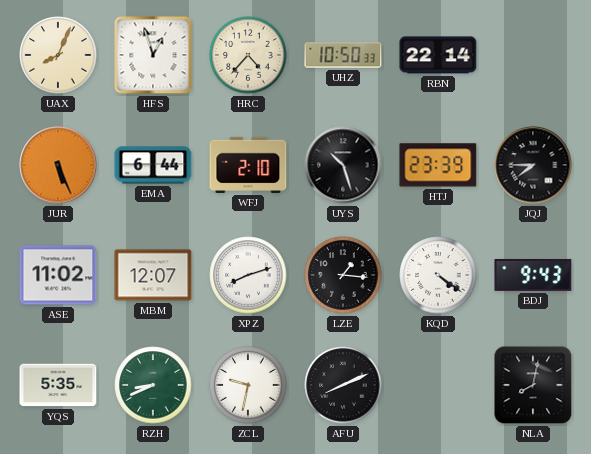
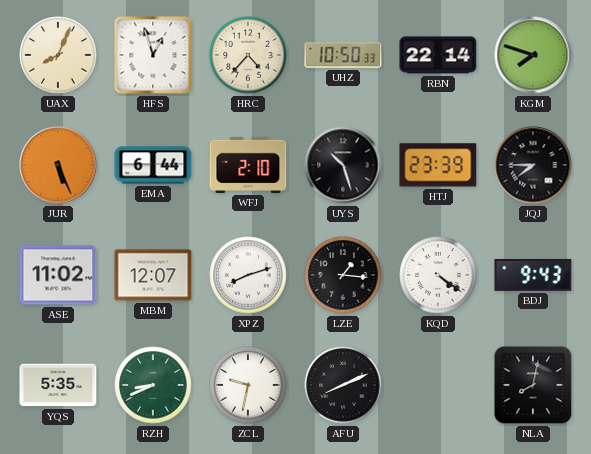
KGM: none -> 7:48 (533, 55)
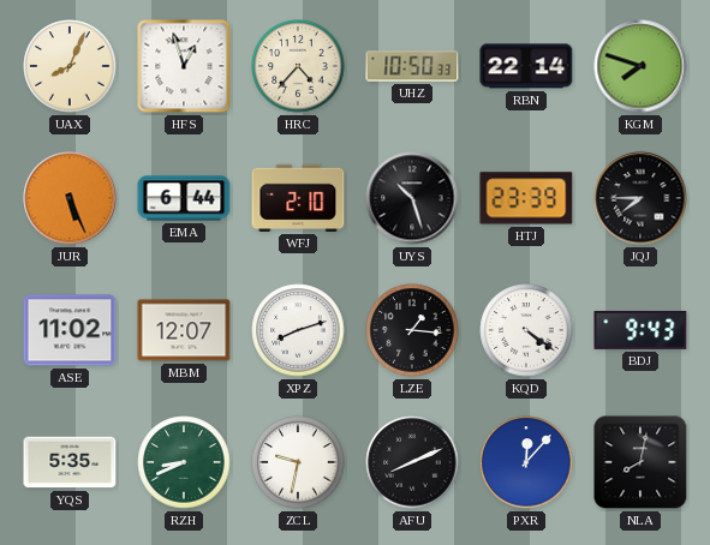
PXR: none -> 12:07 (526, 462)
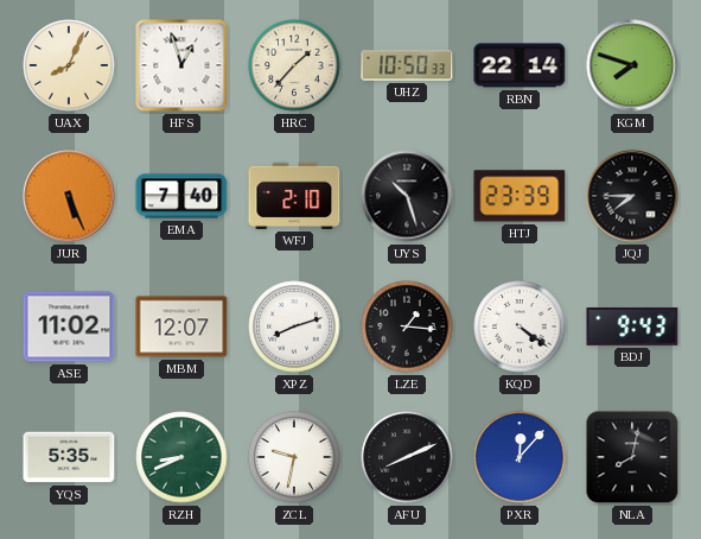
HRC: 4:37 -> 1:37 (294, 65)
EMA: 6:44 -> 7:40 (181, 196)
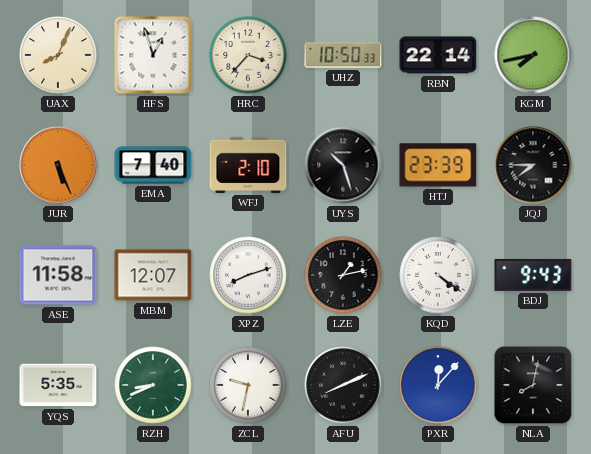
HRC: 1:37 -> 3:37 (248, 55)
KGM: 7:48 -> 7:43 (533, 55)
ASE: 11:02 -> 11:58 (58, 275)
LZE: 1:16 -> 1:13 (343, 275)
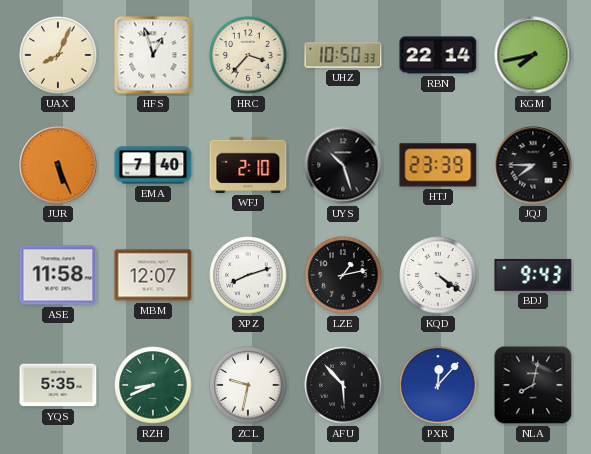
AFU: 8:11 -> 5:53 (343, 385)
